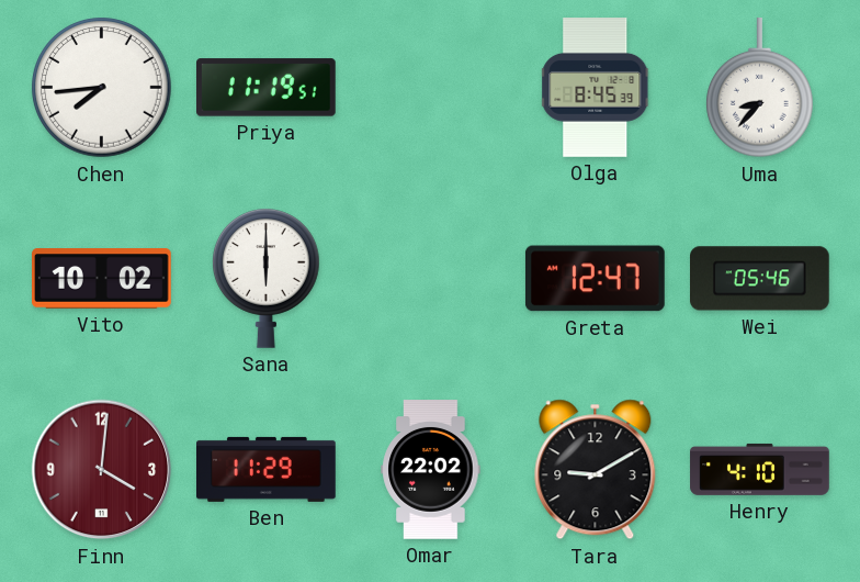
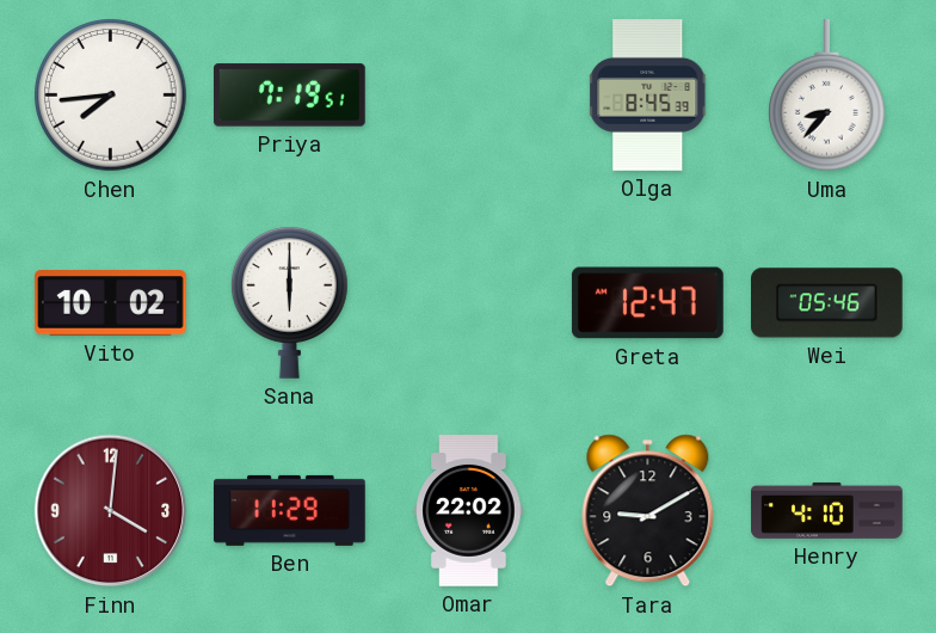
Priya: 11:19 -> 7:19 (290, 96)
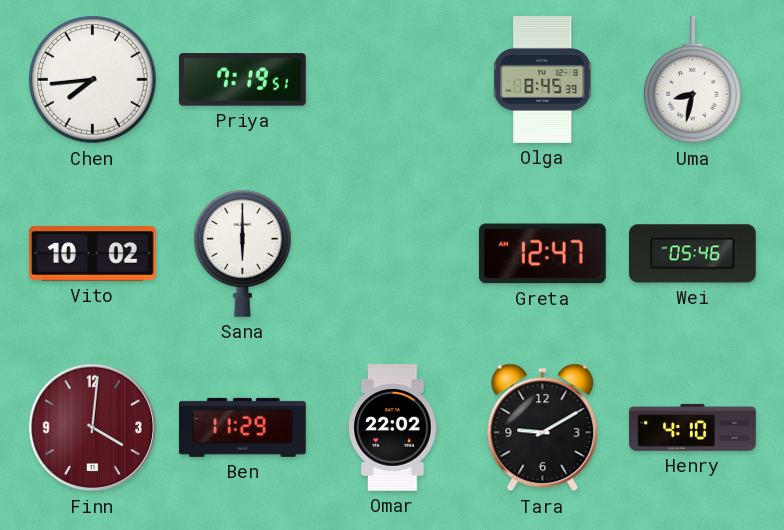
Uma: 8:37 -> 8:32 (693, 81)
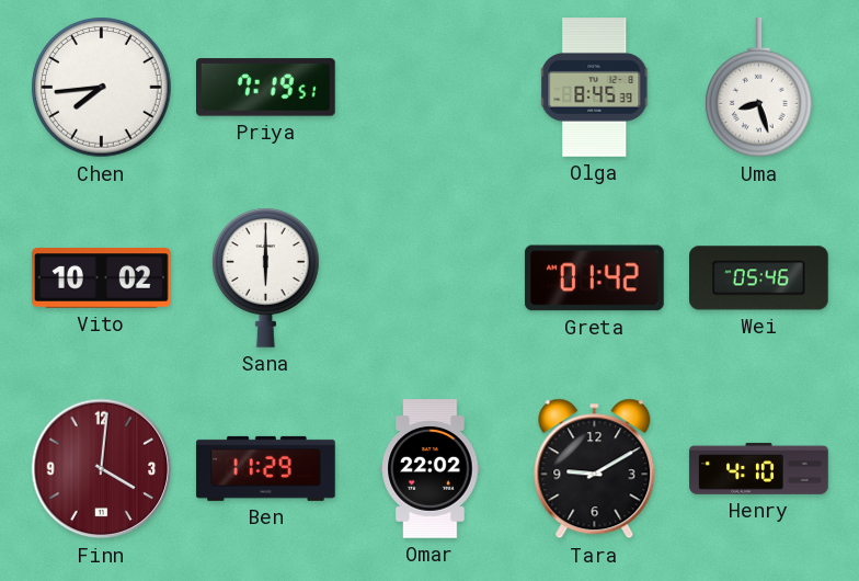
Uma: 8:32 -> 8:27 (759, 89)
Greta: 12:47 -> 01:42 (595, 278)
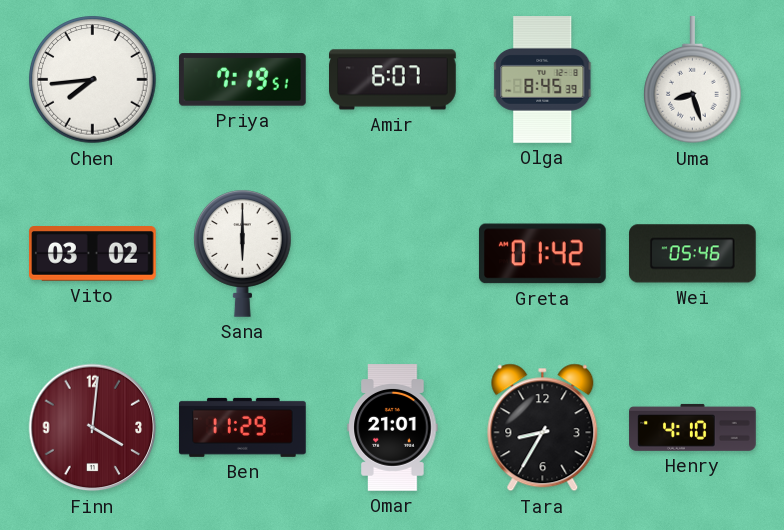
Amir: none -> 6:07 (393, 80)
Vito: 10:02 -> 03:02 (93, 254)
Omar: 22:02 -> 21:01 (393, 428)
Tara: 9:10 -> 8:35 (543, 428)
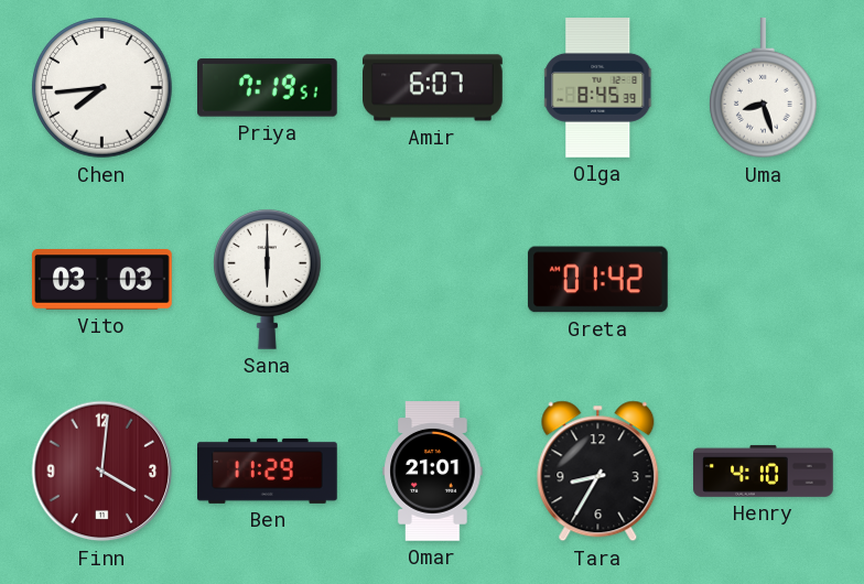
Vito: 03:02 -> 03:03 (102, 280)
Wei: 05:46 -> none (693, 254)
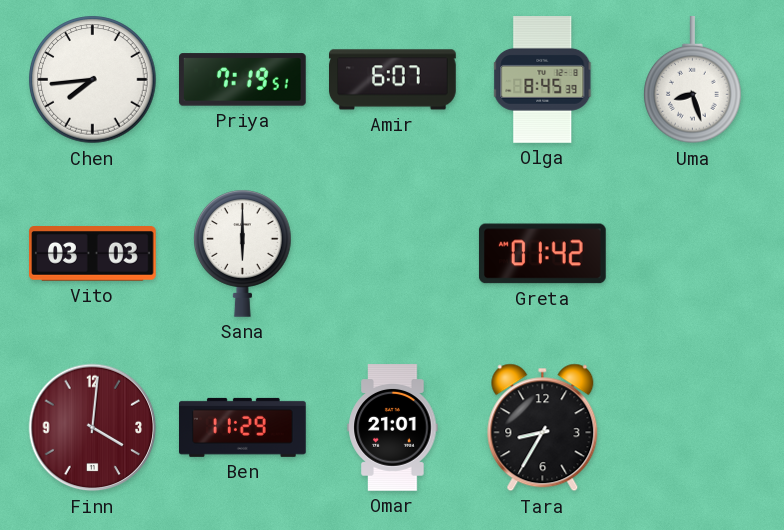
Henry: 4:10 -> none (764, 471)
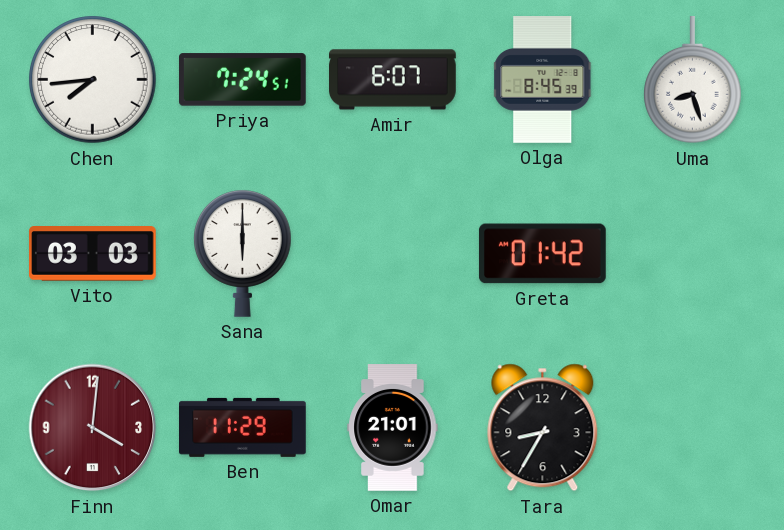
Priya: 7:19 -> 7:24 (243, 80)
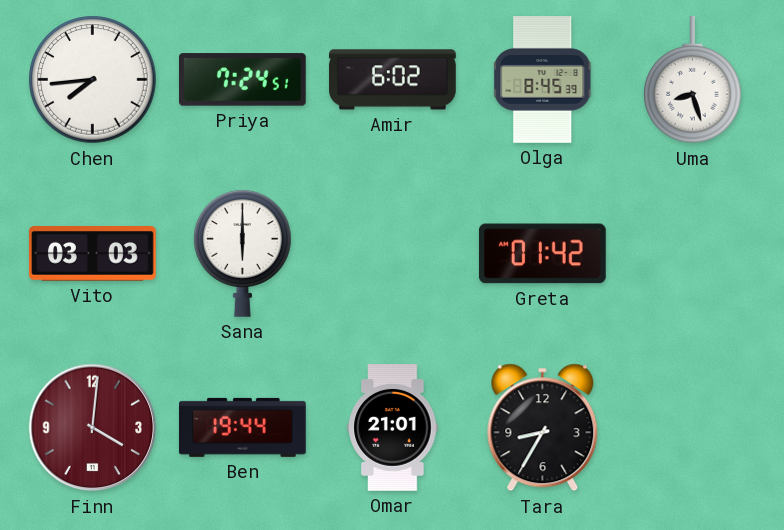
Amir: 6:07 -> 6:02 (393, 80)
Ben: 11:29 -> 19:44 (243, 427)
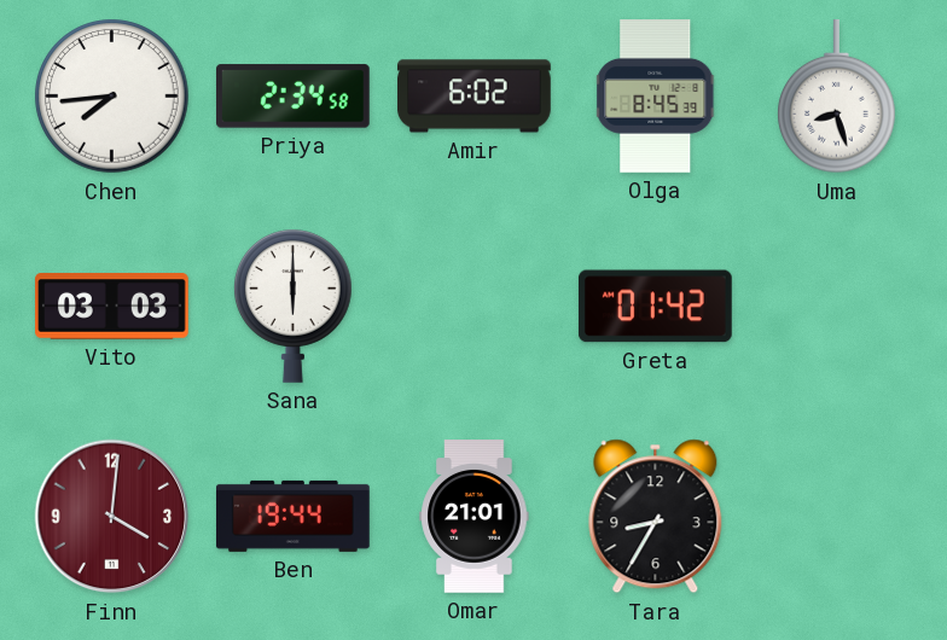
Priya: 7:24 -> 2:34 (294, 97)
